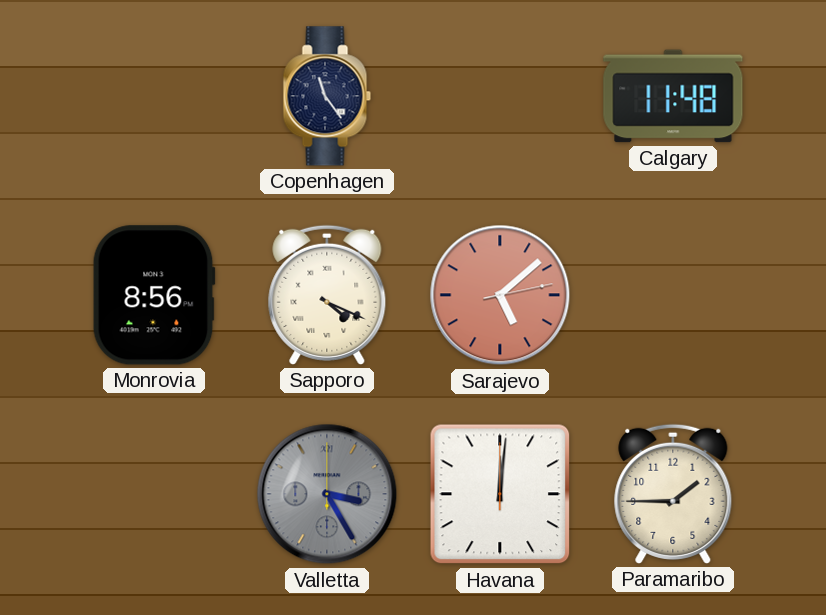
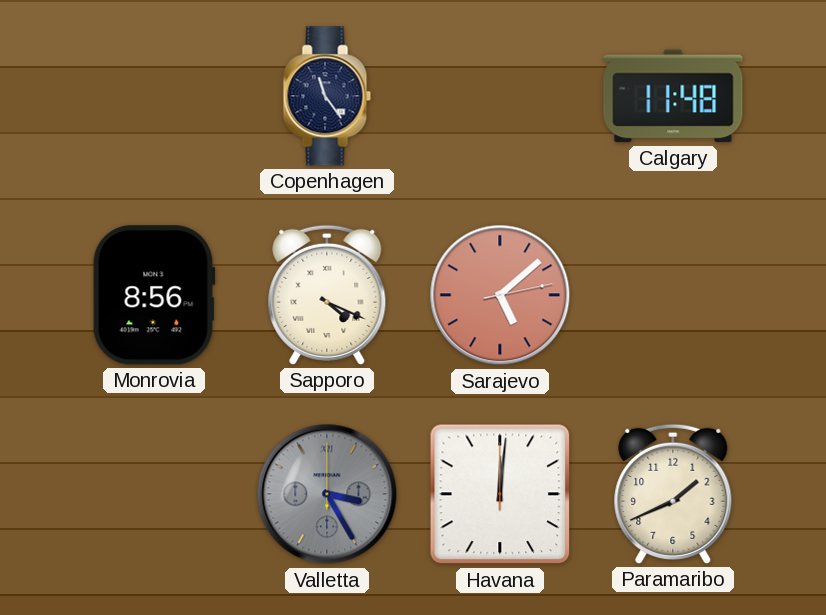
Paramaribo: 1:45 -> 1:41 (673, 494)
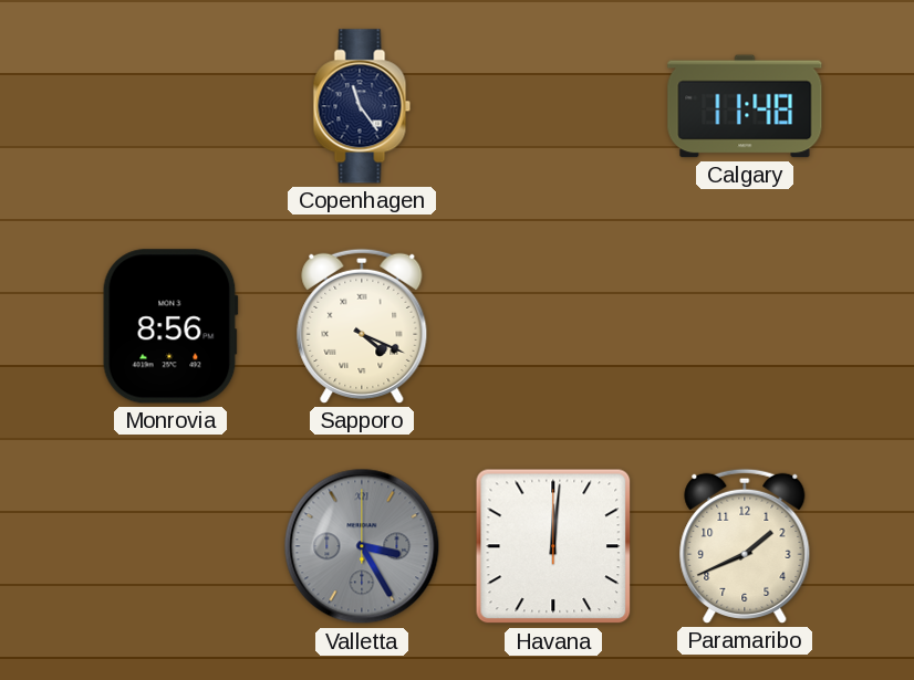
Sarajevo: 5:08 -> none (500, 295)
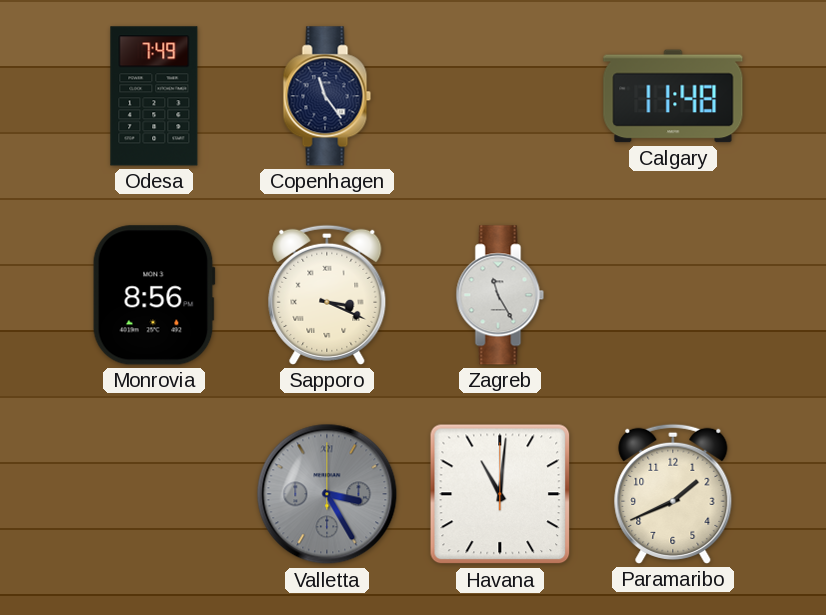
Odesa: none -> 7:49 (154, 96)
Sapporo: 4:19 -> 3:19 (327, 295)
Zagreb: none -> 11:25 (500, 295)
Havana: 12:01 -> 11:01 (500, 494)
